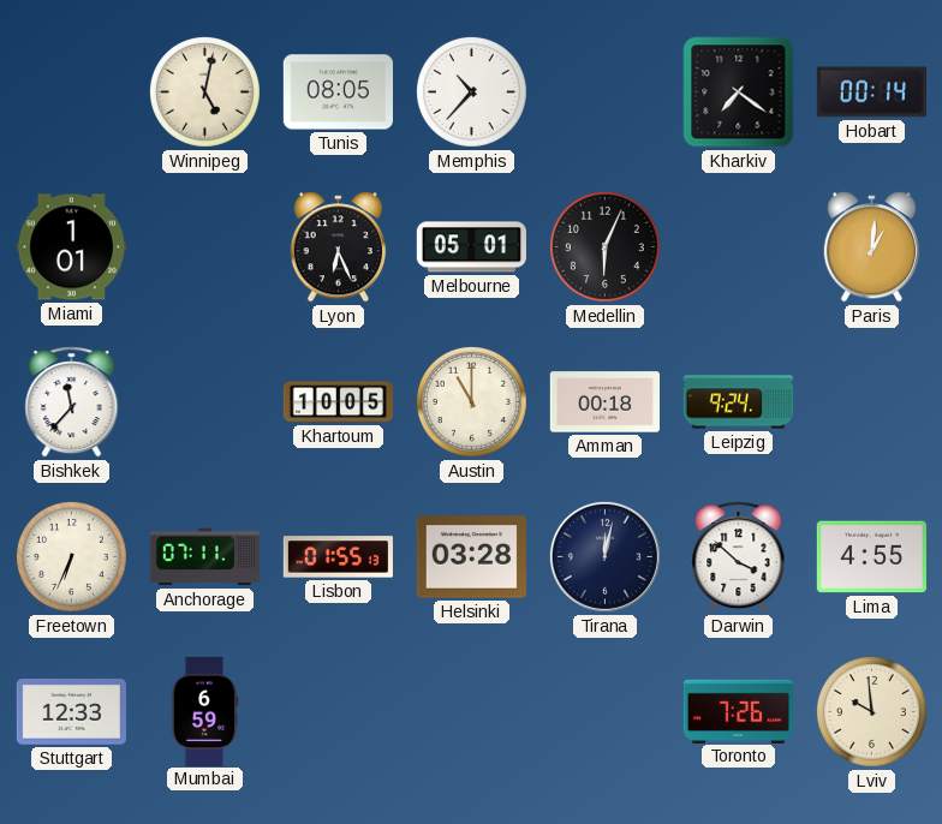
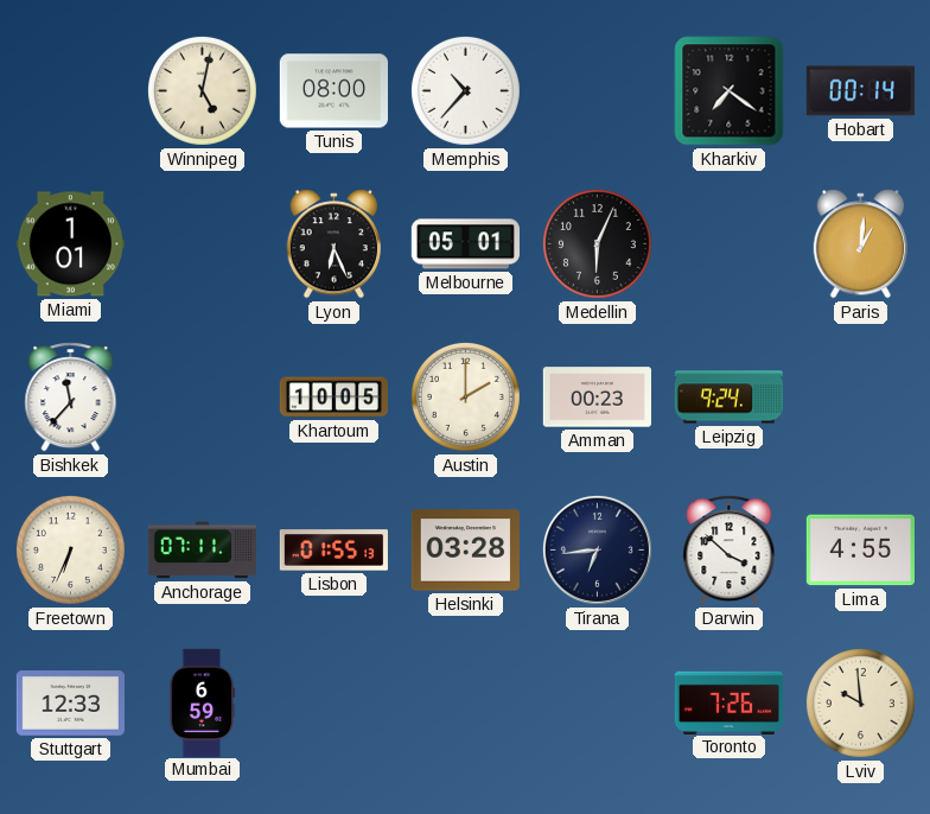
Tunis: 08:05 -> 08:00 (333, 91)
Austin: 11:00 -> 2:00 (465, 396)
Amman: 00:18 -> 00:23 (597, 398)
Tirana: 12:02 -> 6:44 (597, 549)
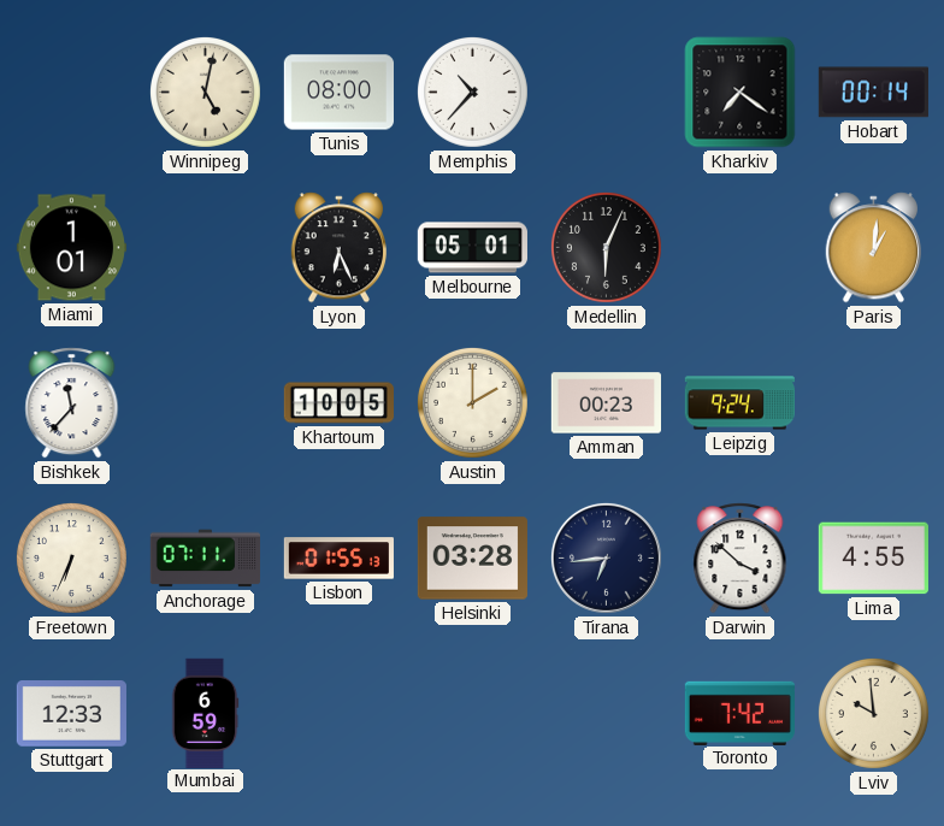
Toronto: 7:26 -> 7:42 (739, 713)
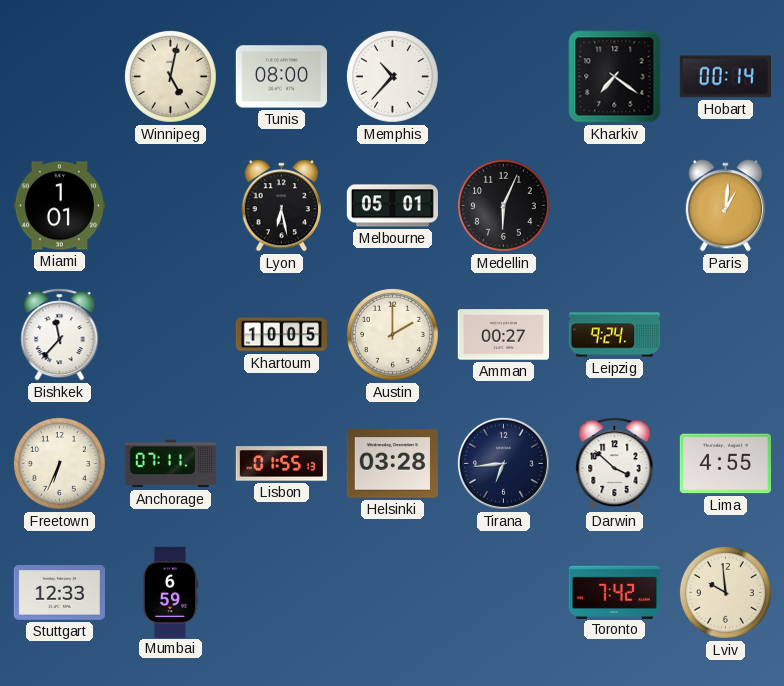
Lyon: 6:26 -> 6:28 (282, 206)
Amman: 00:23 -> 00:27 (503, 335)
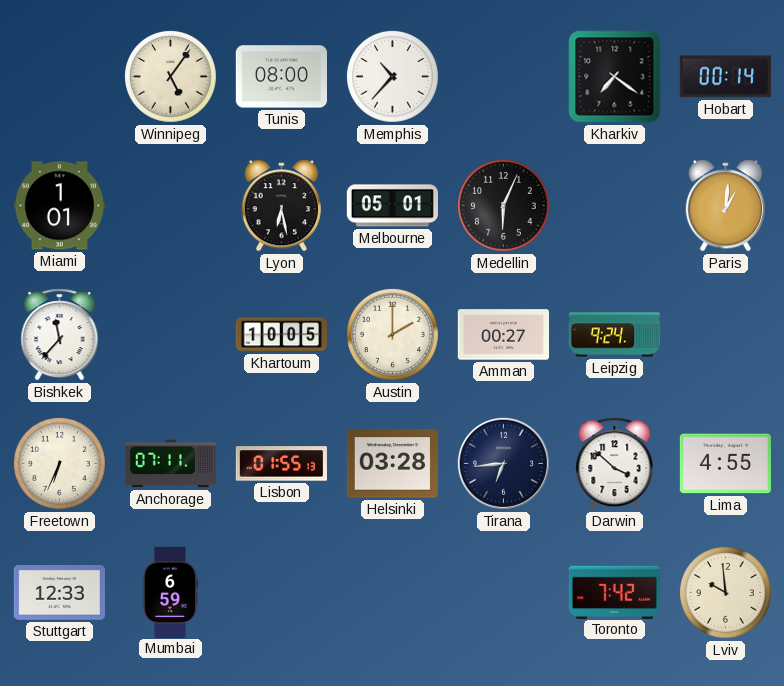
Winnipeg: 5:02 -> 5:06 (170, 76)
